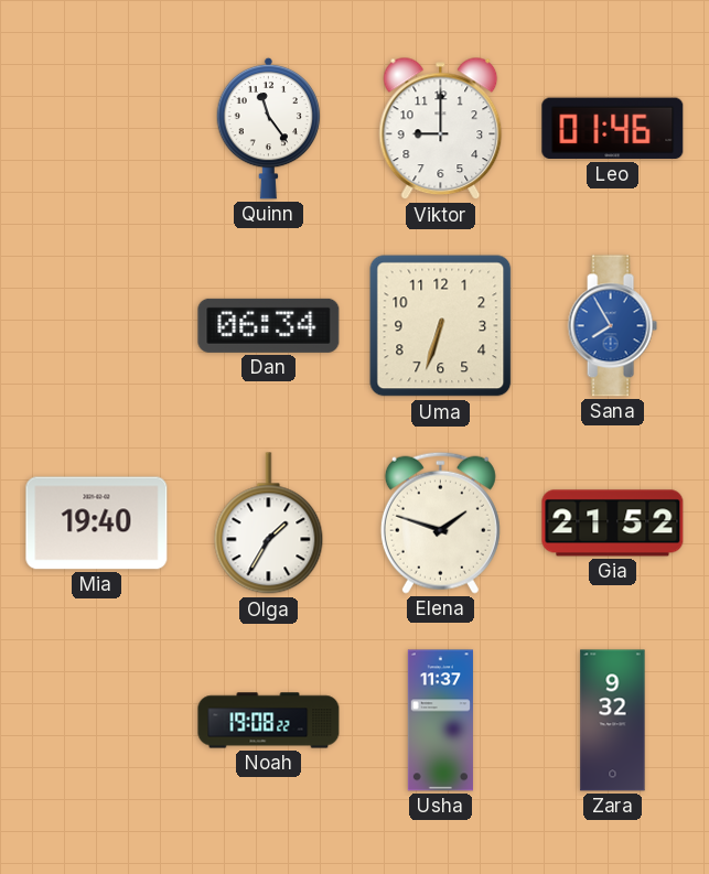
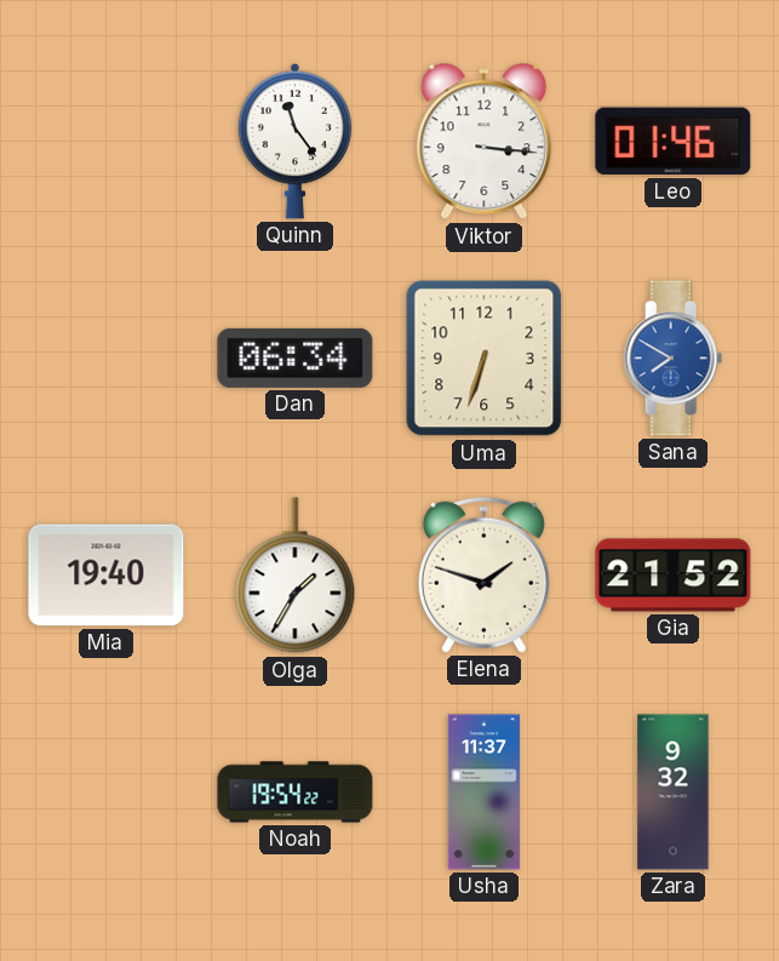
Viktor: 9:00 -> 3:16 (485, 142)
Sana: 7:55 -> 7:50 (672, 359)
Noah: 19:08 -> 19:54 (296, 793)
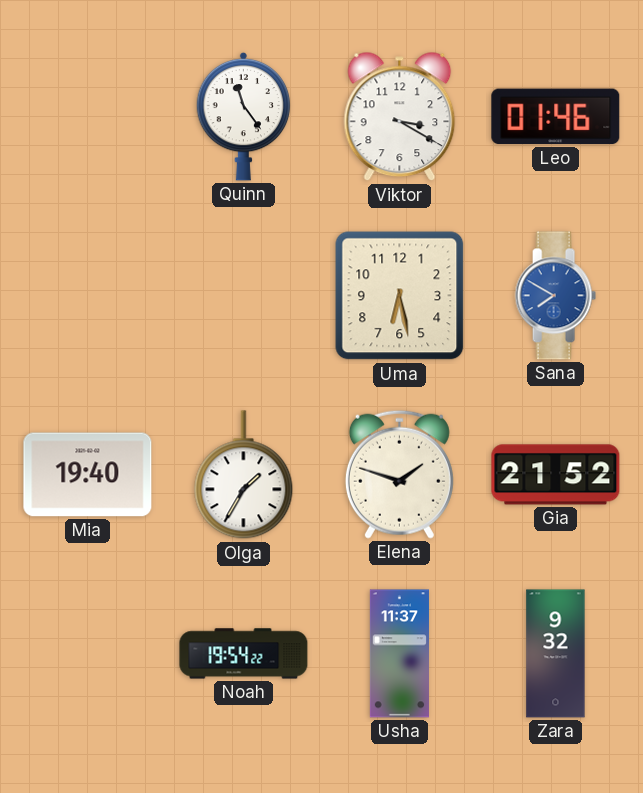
Viktor: 3:16 -> 3:20 (400, 117)
Dan: 06:34 -> none (296, 357)
Uma: 6:33 -> 6:28 (400, 296)
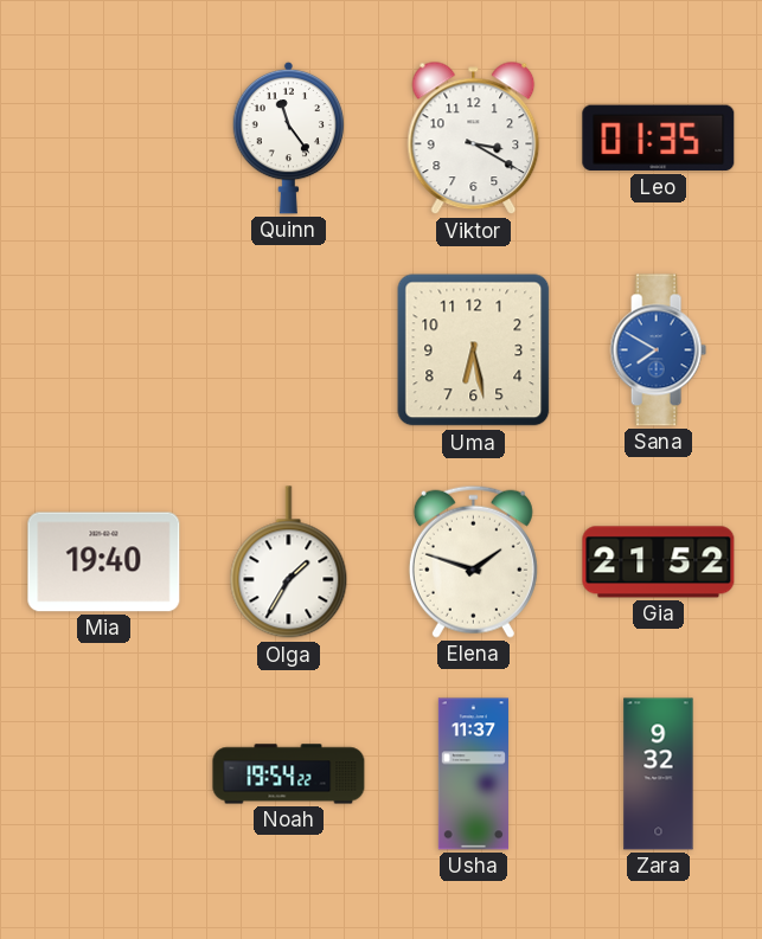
Leo: 01:46 -> 01:35 (659, 139)
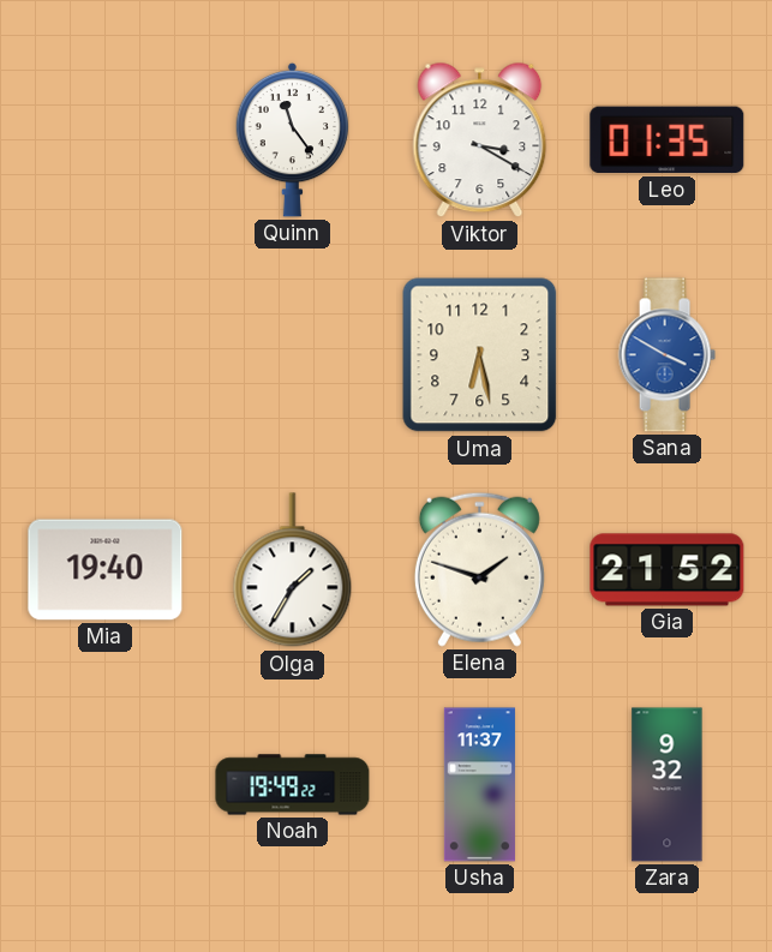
Sana: 7:50 -> 3:50 (666, 355)
Noah: 19:54 -> 19:49 (293, 785)
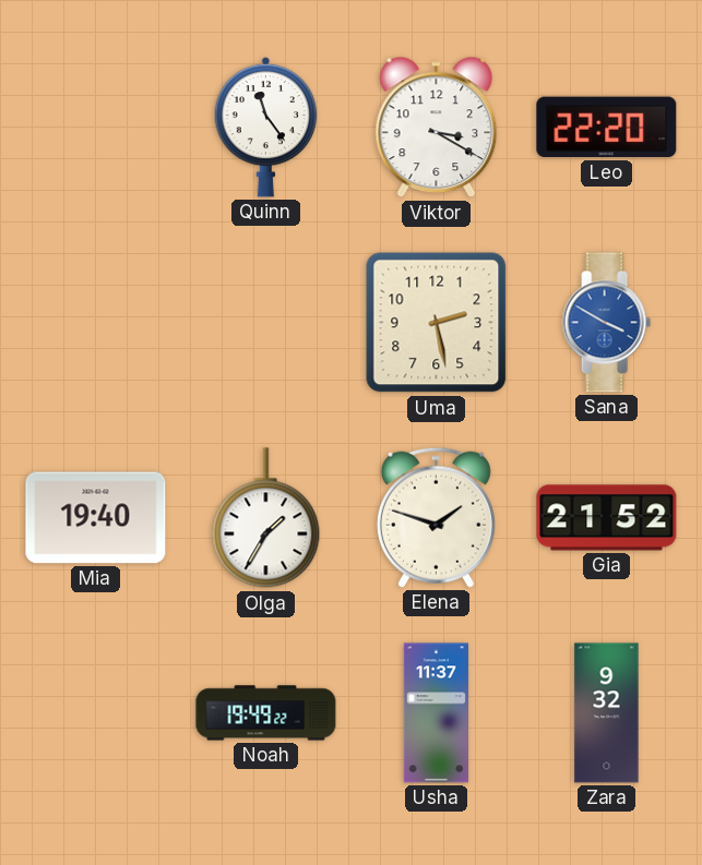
Leo: 01:35 -> 22:20 (607, 128)
Uma: 6:28 -> 2:28 (437, 323)
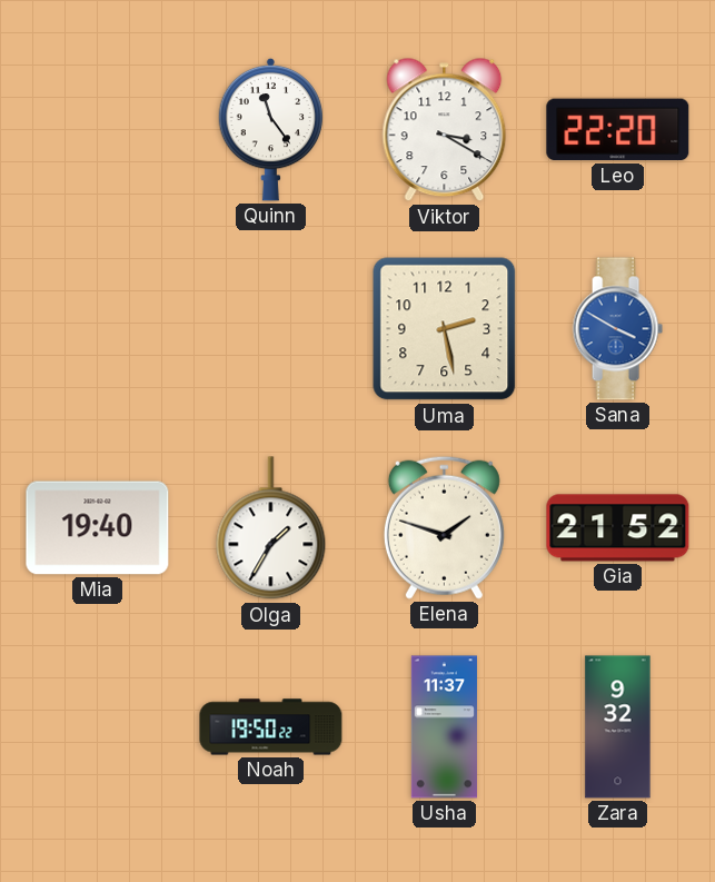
Noah: 19:49 -> 19:50 (271, 727)
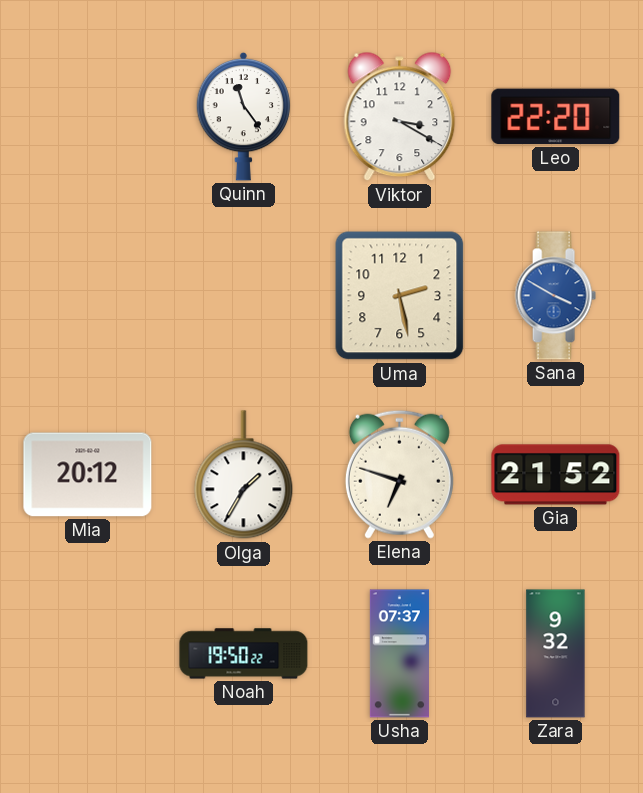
Mia: 19:40 -> 20:12 (88, 475)
Elena: 1:48 -> 6:48 (399, 474)
Usha: 11:37 -> 07:37 (399, 654)
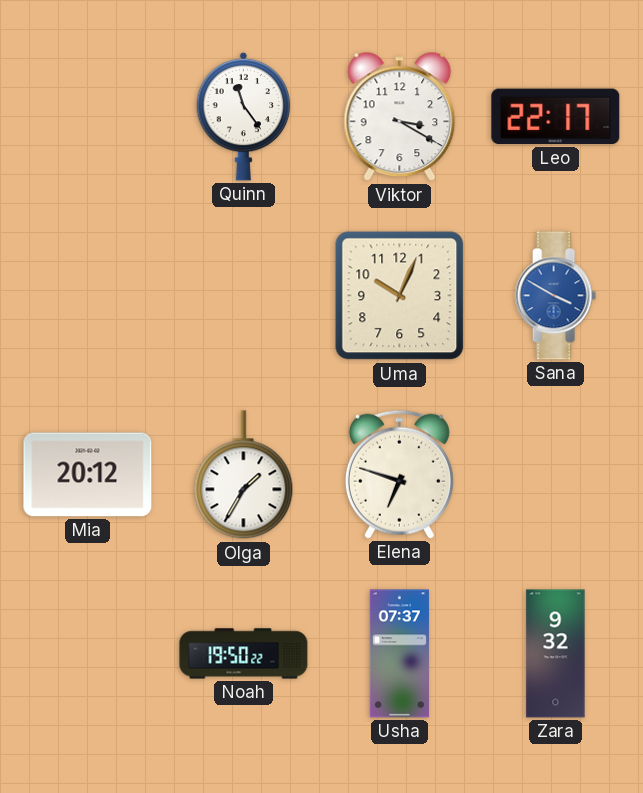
Leo: 22:20 -> 22:17 (556, 117)
Uma: 2:28 -> 10:04 (400, 296)
Gia: 21:52 -> none (556, 475)
